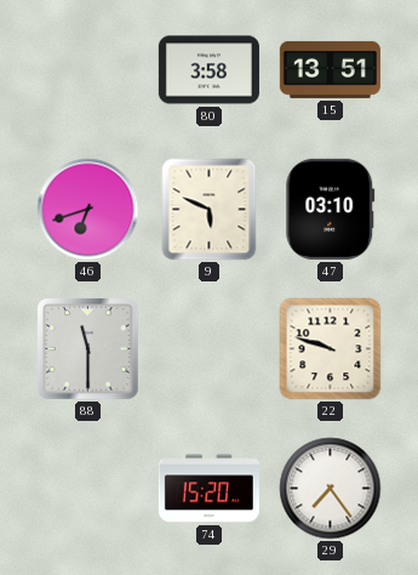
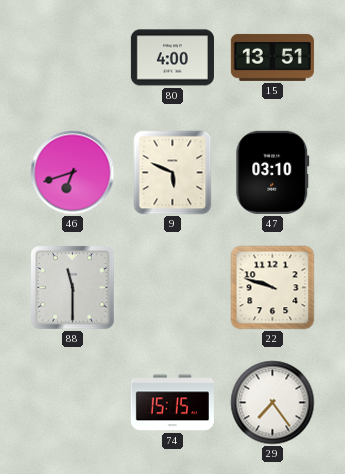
80: 3:58 -> 4:00 (172, 58)
74: 15:20 -> 15:15 (172, 403)
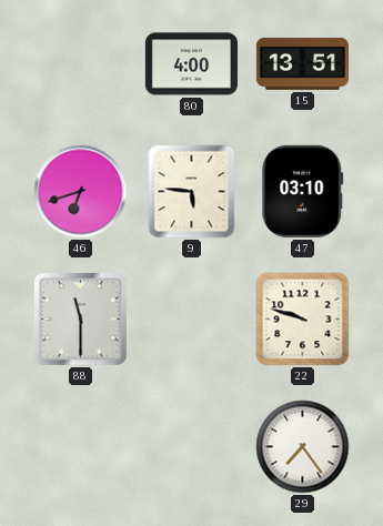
9: 5:49 -> 5:46 (192, 192)
74: 15:15 -> none (172, 403)
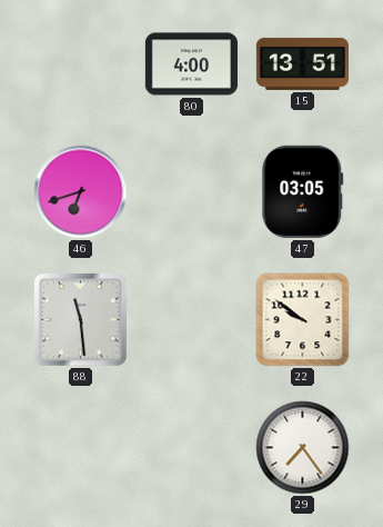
9: 5:46 -> none (192, 192)
47: 03:10 -> 03:05 (303, 191)
88: 11:30 -> 11:29 (81, 320)
22: 9:48 -> 9:51 (303, 320)
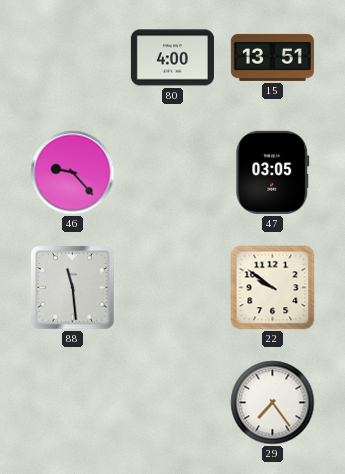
46: 6:42 -> 9:23 (73, 173)
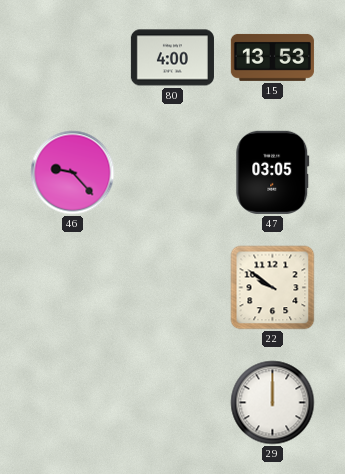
15: 13:51 -> 13:53 (272, 57)
88: 11:29 -> none (73, 288)
29: 7:24 -> 12:00 (273, 403)
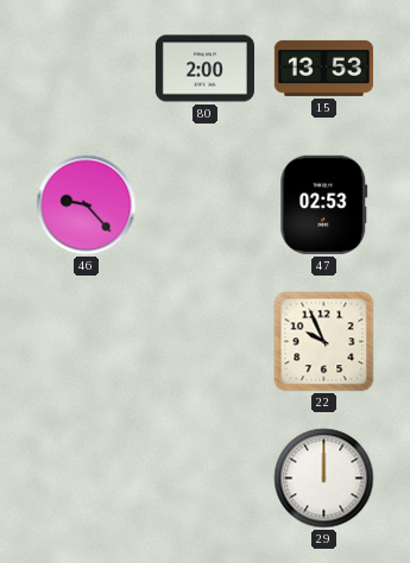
80: 4:00 -> 2:00 (204, 69)
47: 03:05 -> 02:53 (324, 204)
22: 9:51 -> 9:56 (324, 342)
